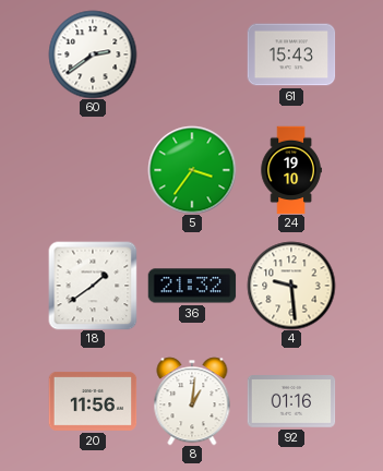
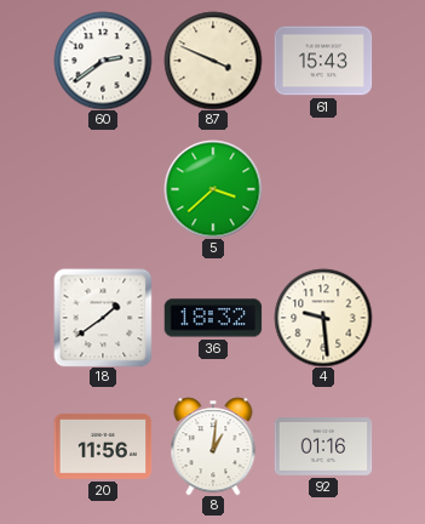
87: none -> 3:49 (213, 61)
5: 3:36 -> 3:38 (213, 189)
24: 19:10 -> none (291, 170)
36: 21:32 -> 18:32 (213, 318)
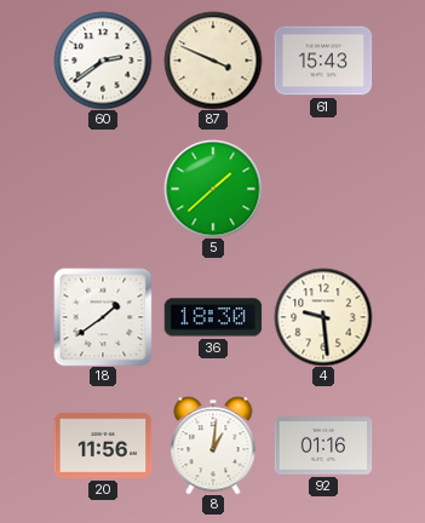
5: 3:38 -> 1:38 (213, 189)
36: 18:32 -> 18:30 (213, 317)
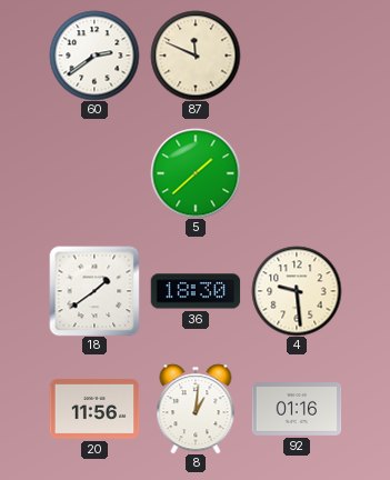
87: 3:49 -> 11:49 (196, 56)
61: 15:43 -> none (323, 61)
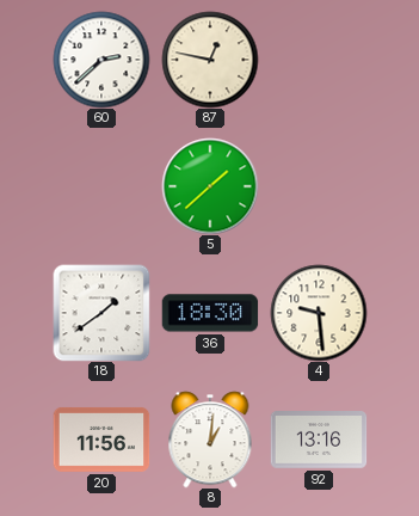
60: 2:39 -> 2:38 (101, 60)
87: 11:49 -> 12:47 (210, 60)
92: 01:16 -> 13:16 (319, 441)
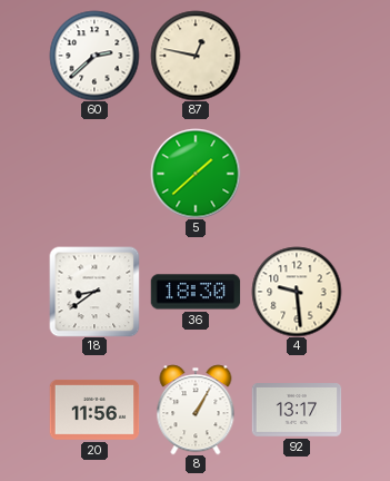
18: 1:39 -> 8:39 (94, 292)
8: 1:01 -> 1:05 (196, 410)
92: 13:16 -> 13:17 (297, 411)
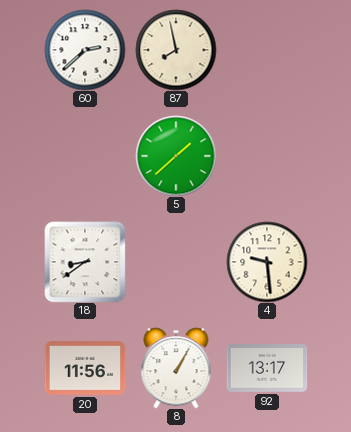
87: 12:47 -> 7:58 (176, 50)
36: 18:30 -> none (196, 292)
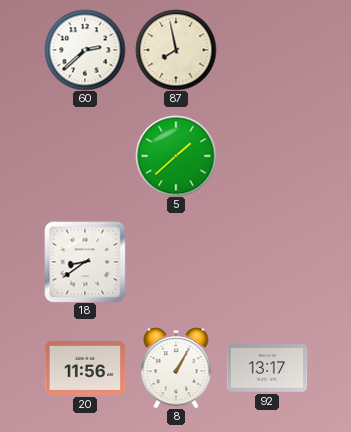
4: 9:29 -> none (267, 262)
